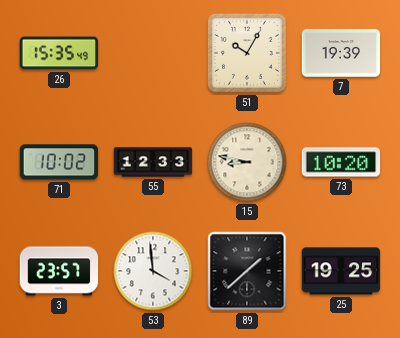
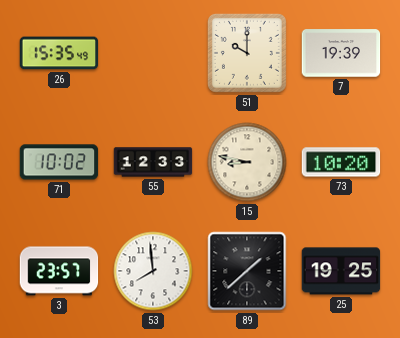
51: 10:05 -> 10:00 (247, 53)
53: 3:59 -> 7:59 (153, 271)
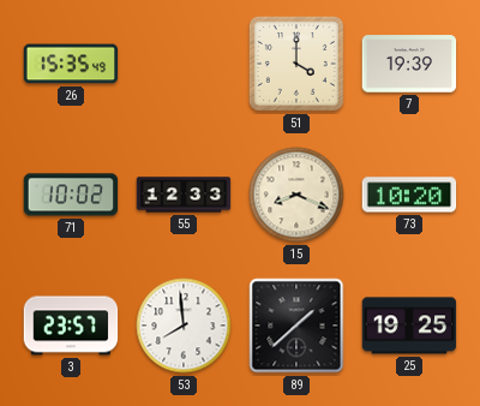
51: 10:00 -> 4:00 (296, 64)
15: 8:47 -> 8:19 (296, 195)
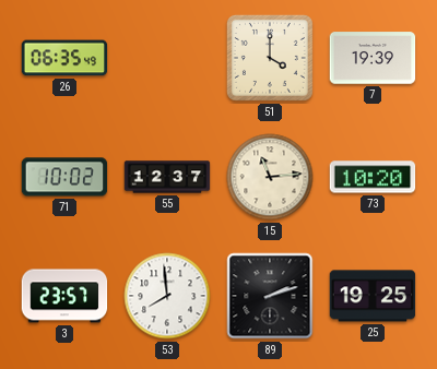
26: 15:35 -> 06:35 (64, 58)
55: 12:33 -> 12:37 (167, 177)
15: 8:19 -> 11:14 (270, 177)
89: 1:38 -> 2:12 (270, 296)
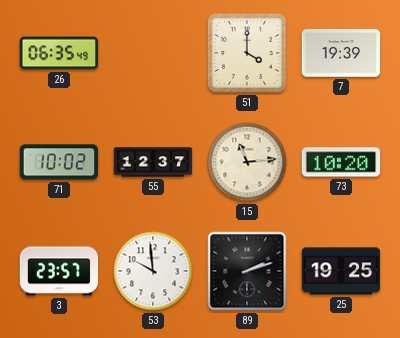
53: 7:59 -> 9:59 (153, 271)
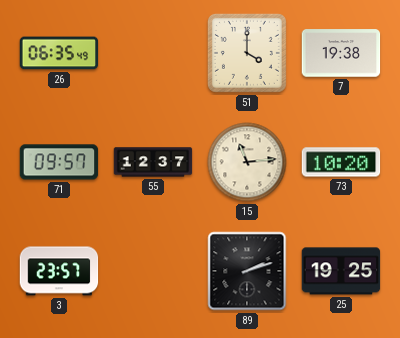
7: 19:39 -> 19:38 (341, 53)
71: 10:02 -> 09:57 (59, 162)
53: 9:59 -> none (153, 271)
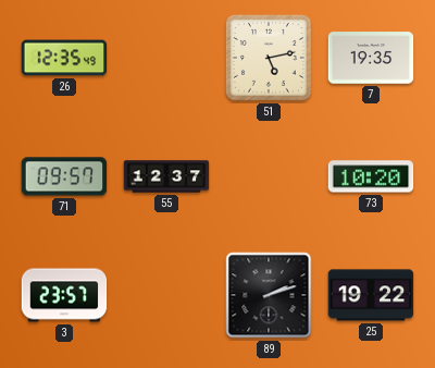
26: 06:35 -> 12:35 (64, 58)
51: 4:00 -> 5:13 (269, 58)
7: 19:38 -> 19:35 (371, 58)
15: 11:14 -> none (247, 162)
25: 19:25 -> 19:22 (371, 295)
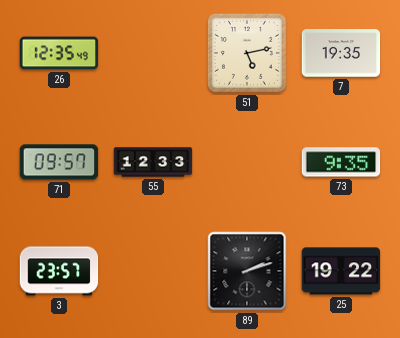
55: 12:37 -> 12:33 (153, 162)
73: 10:20 -> 9:35 (341, 162)
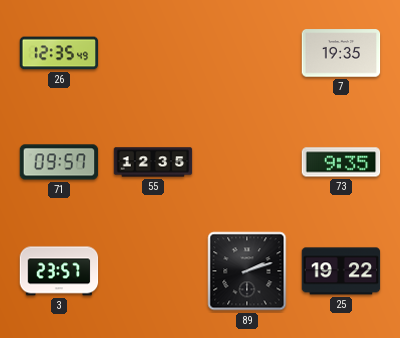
51: 5:13 -> none (247, 53)
55: 12:33 -> 12:35 (153, 162)
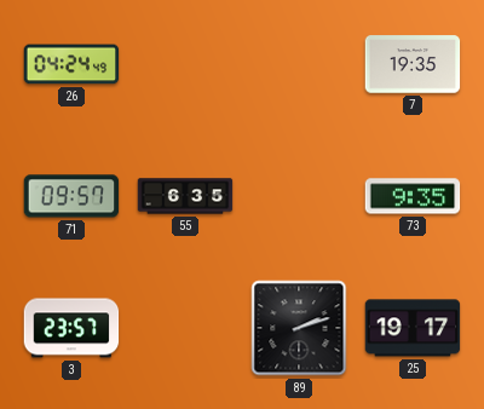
26: 12:35 -> 04:24 (71, 64)
55: 12:35 -> 6:35 (185, 196)
25: 19:22 -> 19:17 (413, 328)
